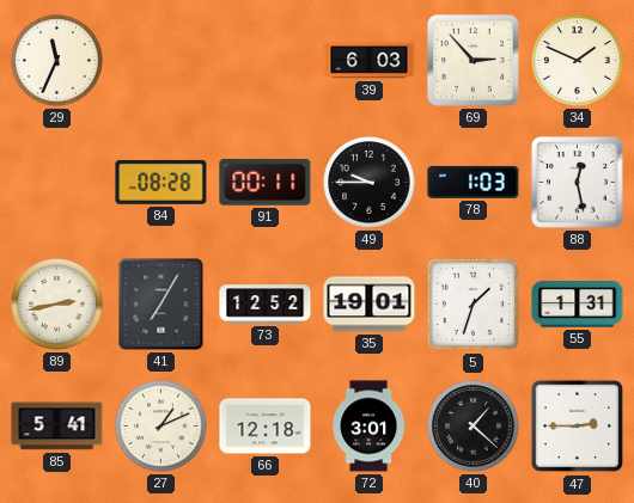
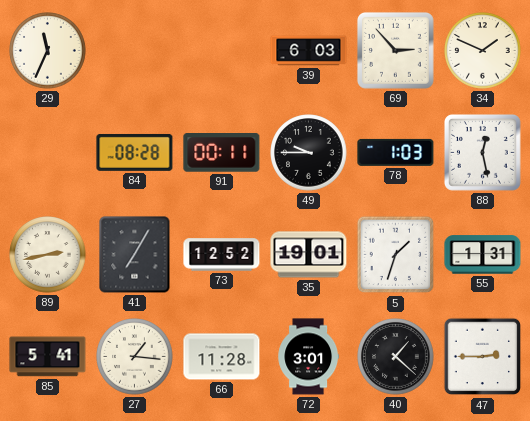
27: 1:11 -> 1:16 (135, 357)
66: 12:18 -> 11:28 (222, 357)
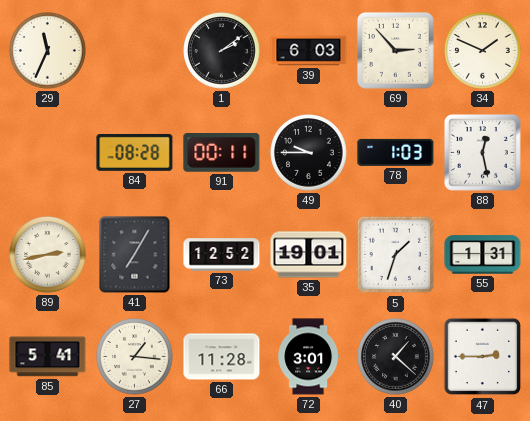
1: none -> 2:09 (222, 51)
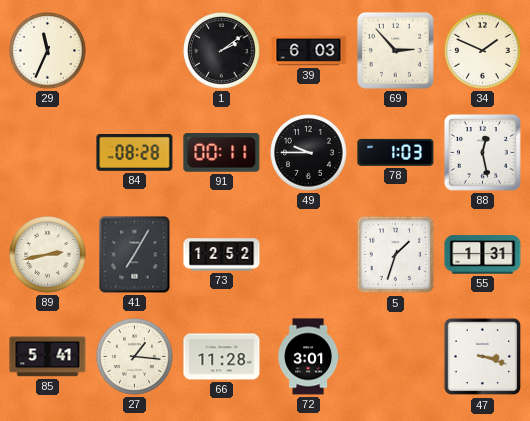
35: 19:01 -> none (309, 255)
40: 1:22 -> none (396, 357)
47: 2:45 -> 3:18 (483, 357)
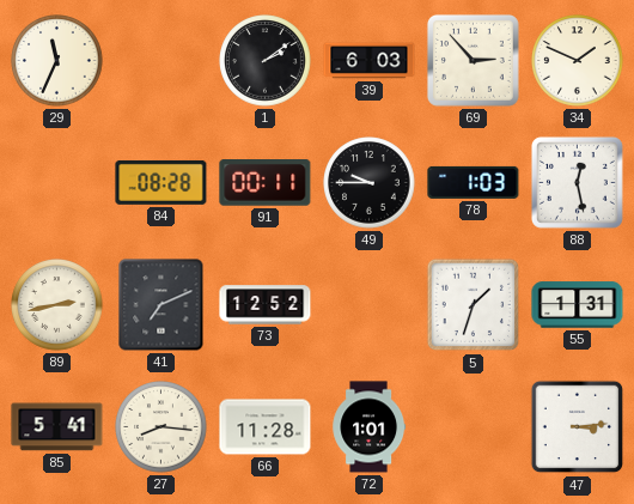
41: 7:05 -> 7:11 (161, 305)
27: 1:16 -> 8:16 (161, 427)
72: 3:01 -> 1:01 (370, 427)
47: 3:18 -> 3:14 (578, 427)
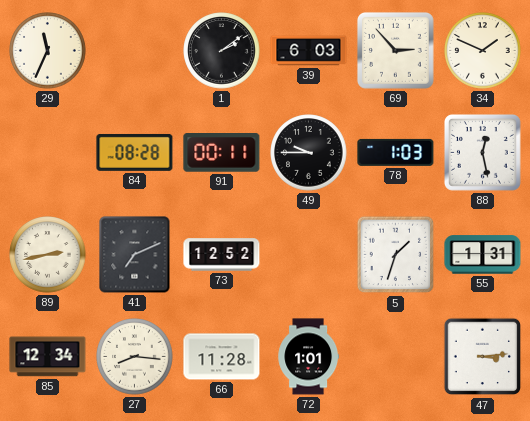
85: 5:41 -> 12:34 (48, 357)
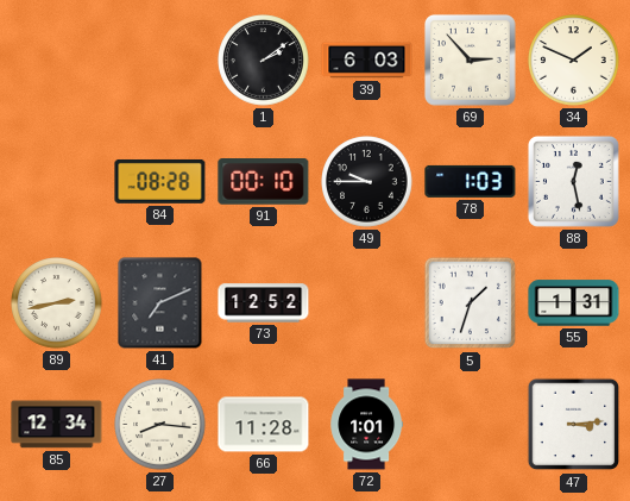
29: 11:34 -> none (48, 51)
91: 00:11 -> 00:10 (264, 182)
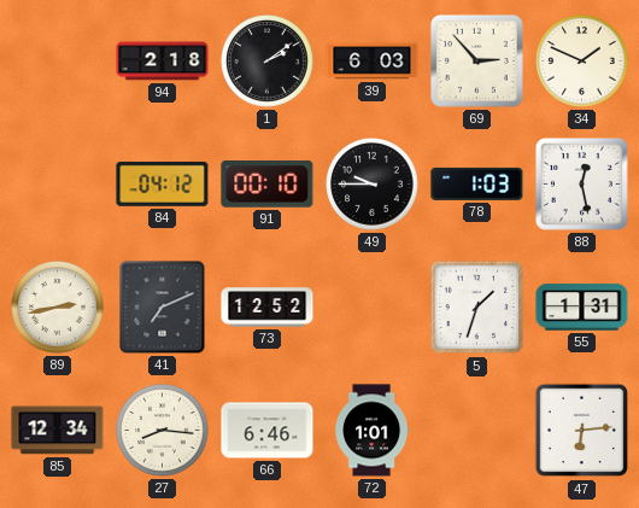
94: none -> 2:18 (163, 62)
84: 08:28 -> 04:12 (163, 183)
66: 11:28 -> 6:46 (268, 431)
47: 3:14 -> 6:14 (582, 431)
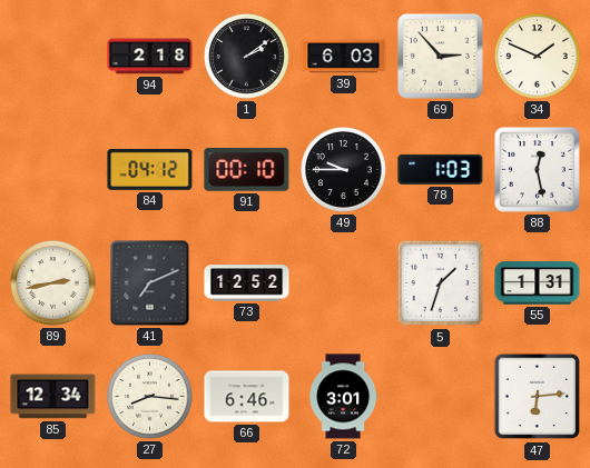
72: 1:01 -> 3:01 (344, 397)
